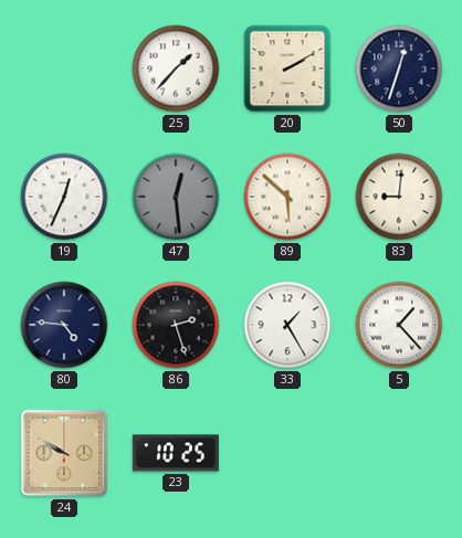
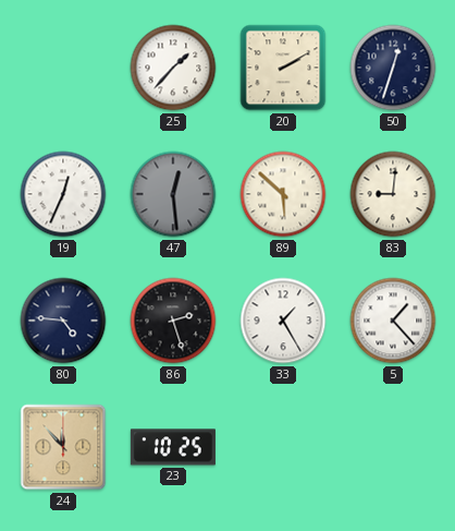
24: 9:50 -> 11:53 (63, 447)
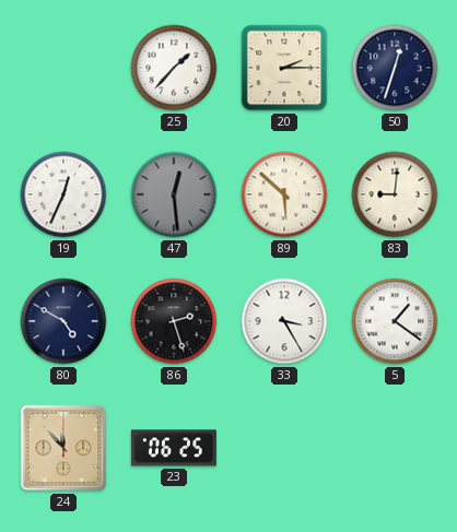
20: 2:10 -> 2:15 (284, 68)
80: 4:46 -> 4:50 (63, 321)
33: 1:25 -> 3:25 (284, 321)
5: 1:23 -> 1:21 (395, 321)
23: 10:25 -> 06:25 (174, 448)
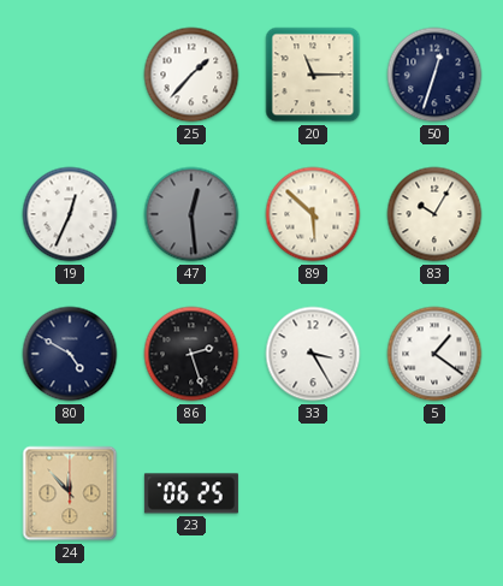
20: 2:15 -> 11:15 (313, 75)
83: 9:01 -> 10:05 (434, 214)
